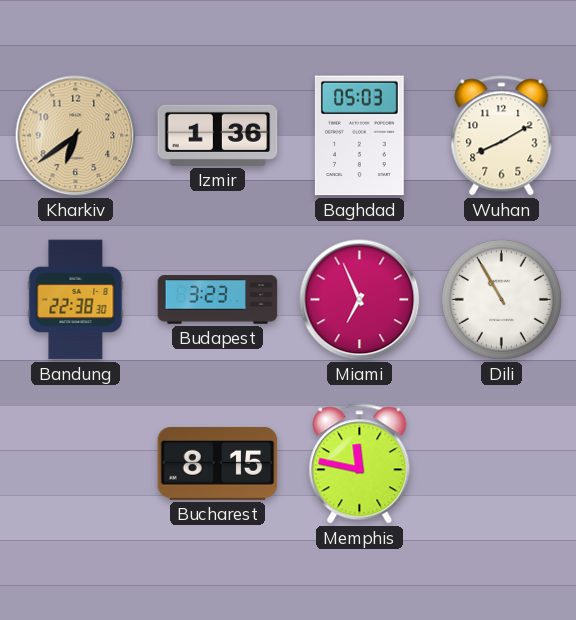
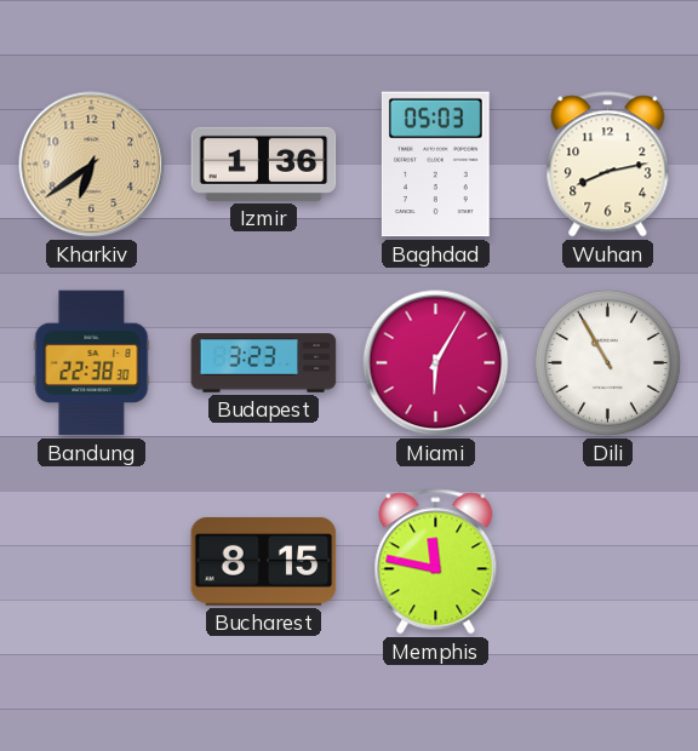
Wuhan: 8:10 -> 8:13 (608, 165)
Miami: 6:56 -> 6:05 (436, 363)
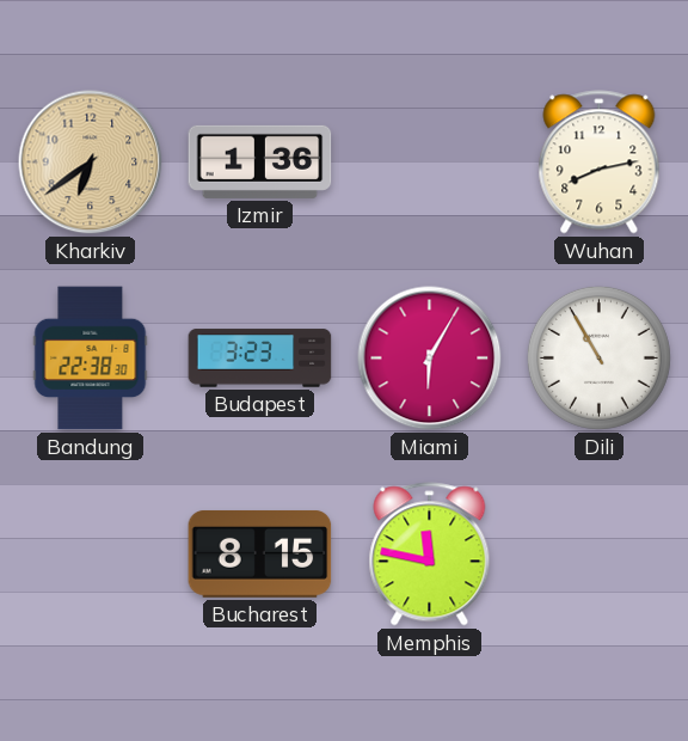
Baghdad: 05:03 -> none (435, 165)
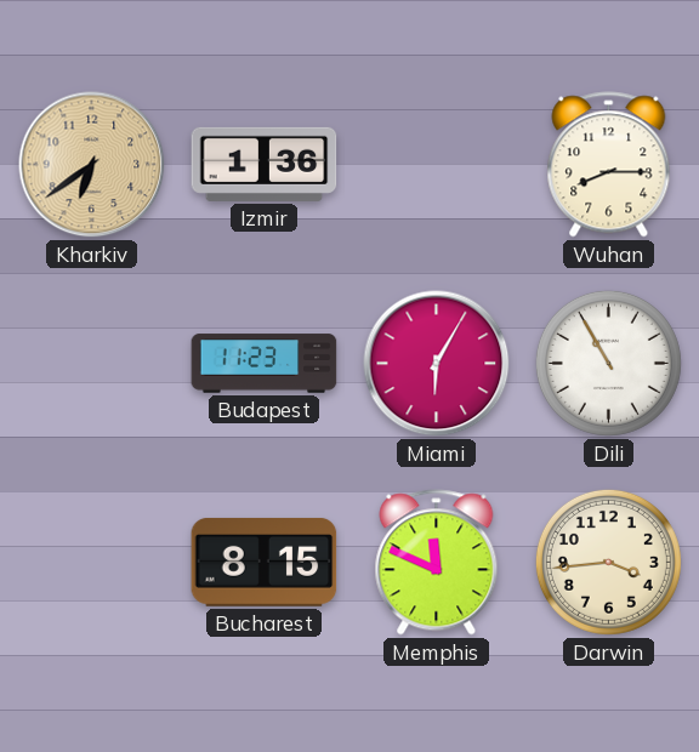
Wuhan: 8:13 -> 8:15 (609, 165)
Bandung: 22:38 -> none (91, 359)
Budapest: 3:23 -> 11:23 (265, 364)
Memphis: 11:47 -> 11:49 (437, 563)
Darwin: none -> 3:44 (608, 562)
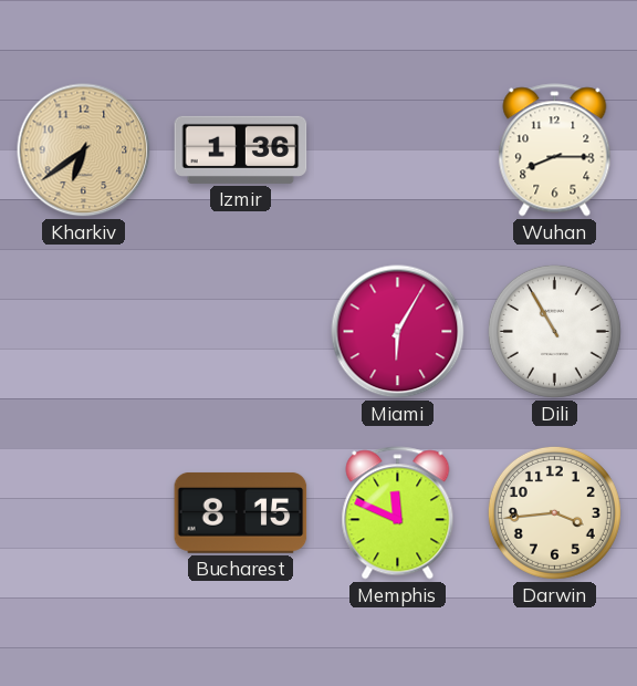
Budapest: 11:23 -> none (265, 364)
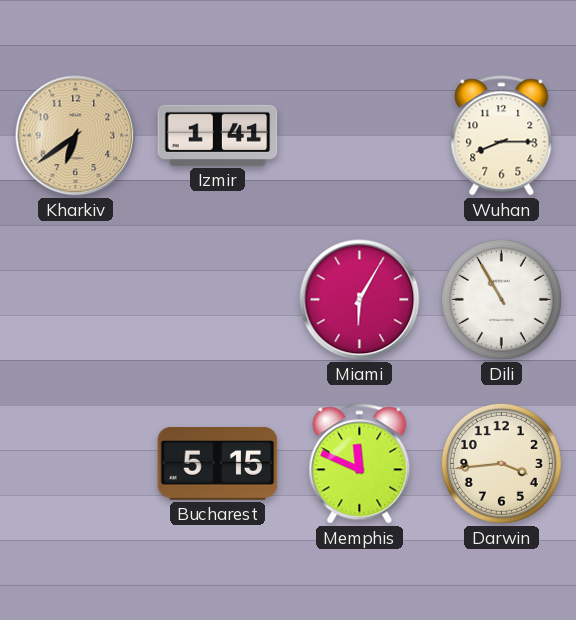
Izmir: 1:36 -> 1:41 (218, 135)
Bucharest: 8:15 -> 5:15 (218, 463)
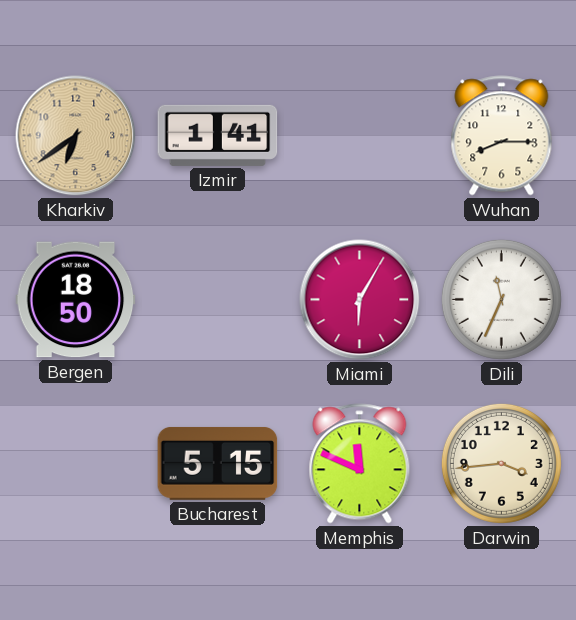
Bergen: none -> 18:50 (76, 300)
Dili: 10:55 -> 11:34 (501, 299)
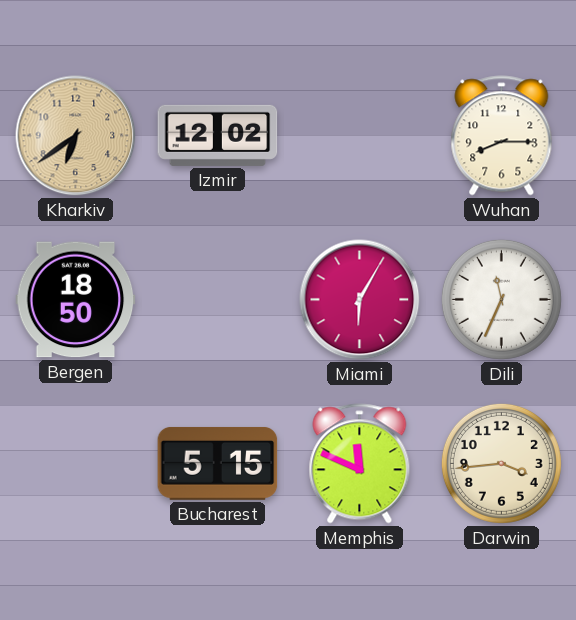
Izmir: 1:41 -> 12:02 (218, 135)
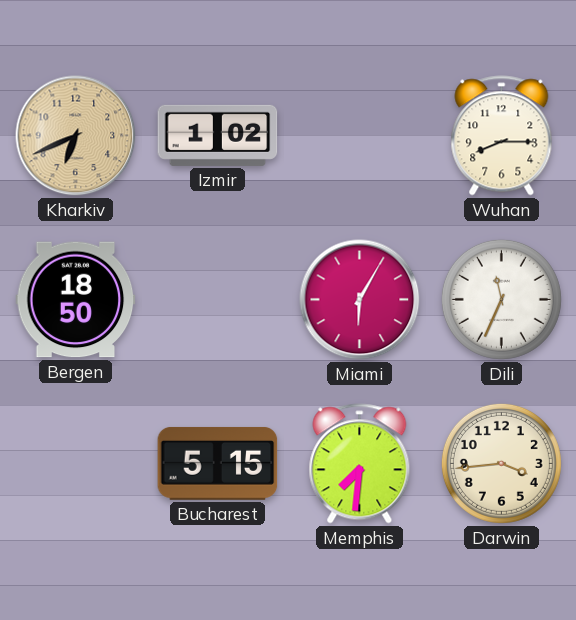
Kharkiv: 6:39 -> 6:41 (76, 136)
Izmir: 12:02 -> 1:02 (218, 135)
Memphis: 11:49 -> 7:31 (360, 464)
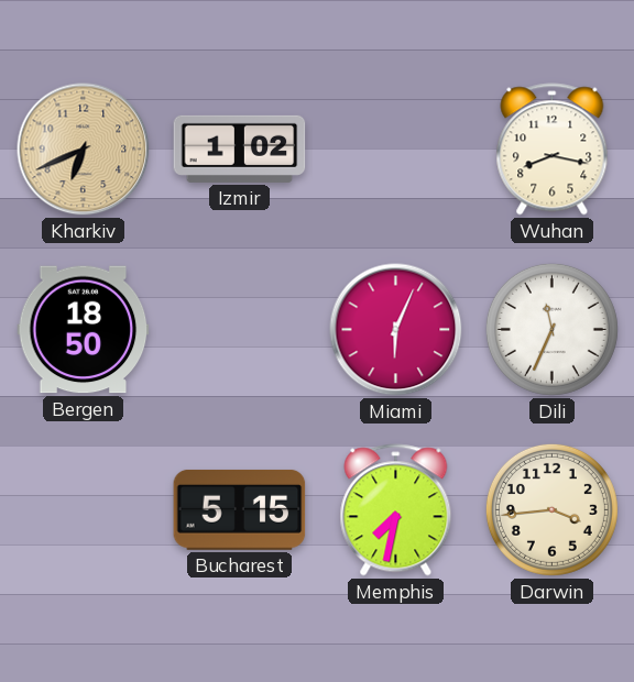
Wuhan: 8:15 -> 8:17 (553, 150)
Miami: 6:05 -> 6:04 (396, 330)
Memphis: 7:31 -> 7:32 (396, 510)
